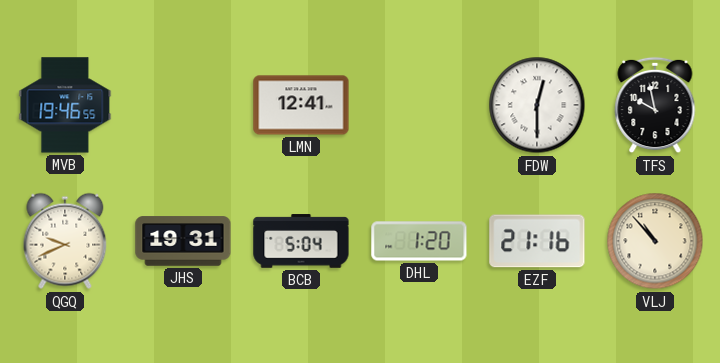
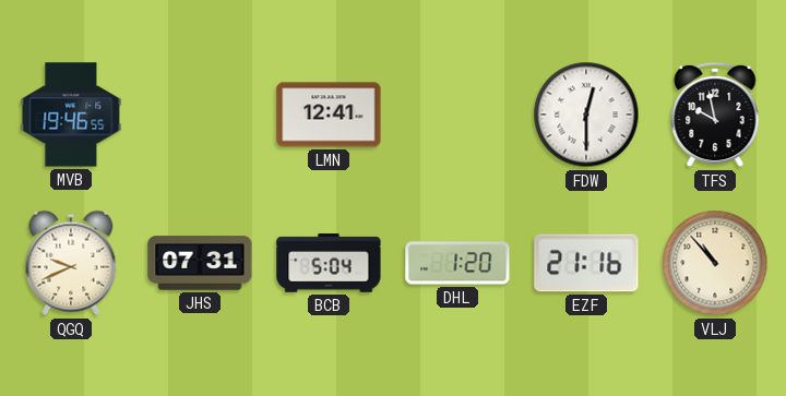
JHS: 19:31 -> 07:31 (200, 263)
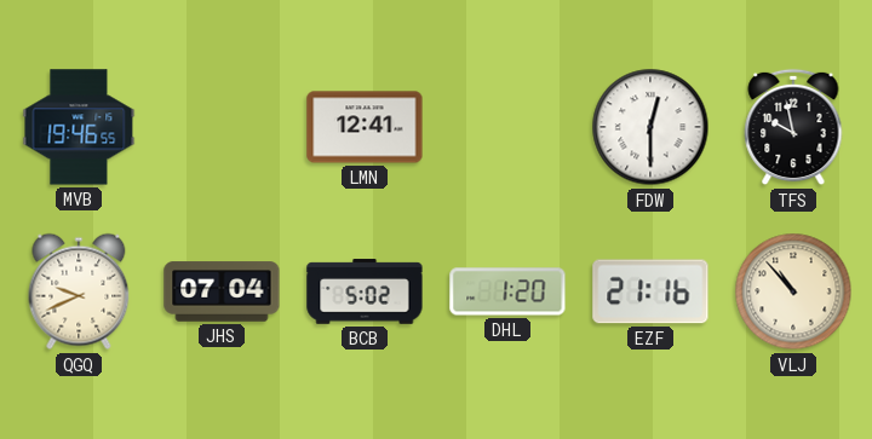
JHS: 07:31 -> 07:04 (222, 291)
BCB: 5:04 -> 5:02 (365, 291)
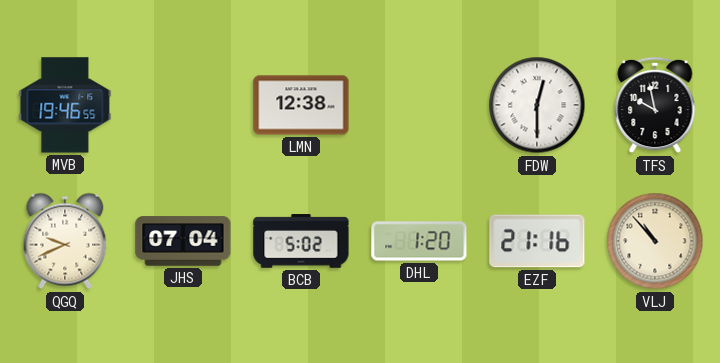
LMN: 12:41 -> 12:38 (301, 105)
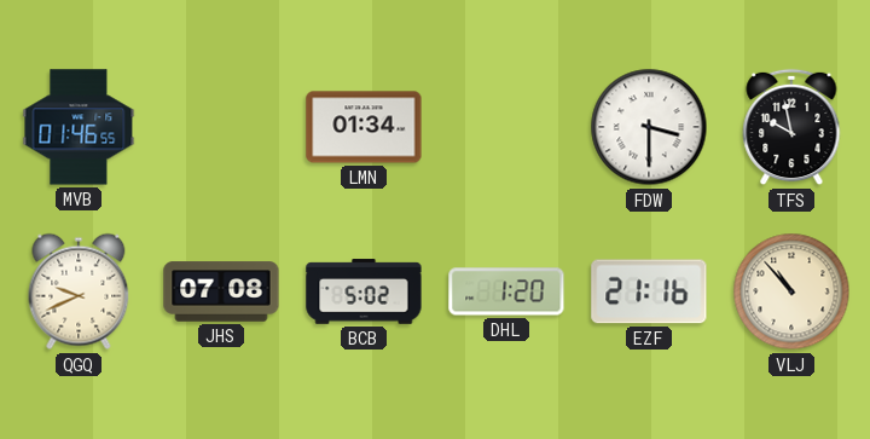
MVB: 19:46 -> 01:46 (79, 127)
LMN: 12:38 -> 01:34 (364, 127)
FDW: 12:30 -> 3:30 (649, 127)
JHS: 07:04 -> 07:08 (221, 291)
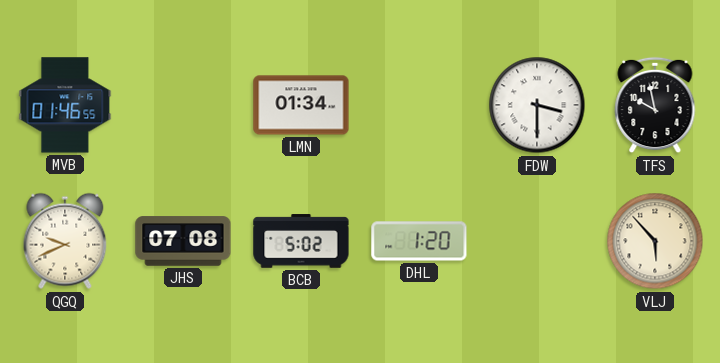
EZF: 21:16 -> none (649, 291)
VLJ: 10:53 -> 5:53 (655, 241)
